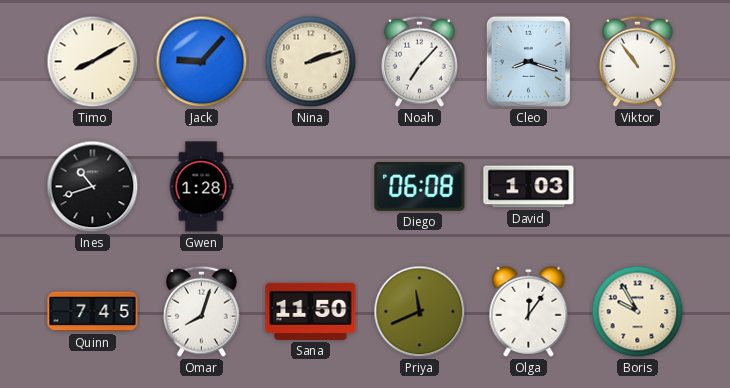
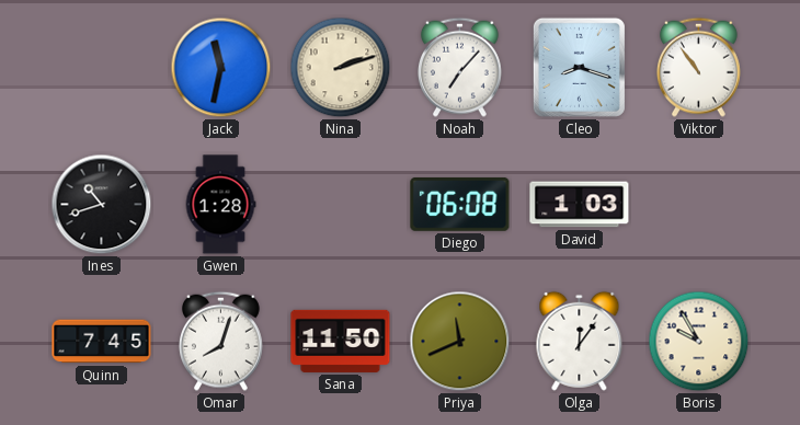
Timo: 8:10 -> none (93, 62)
Jack: 9:07 -> 11:32 (221, 68)
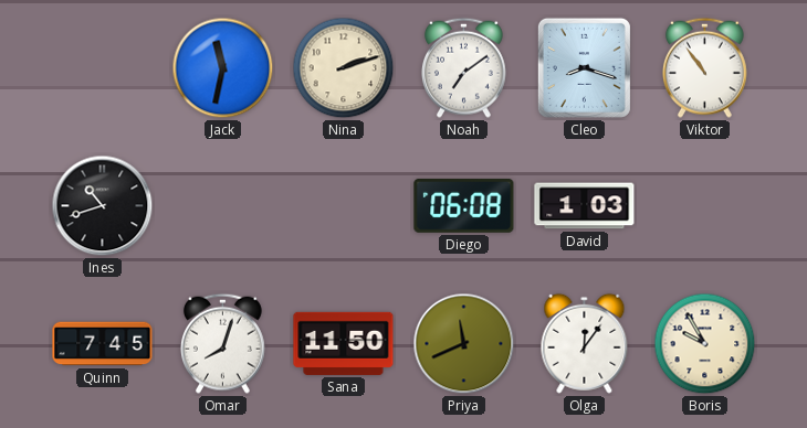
Noah: 7:07 -> 7:09 (463, 67)
Gwen: 1:28 -> none (220, 205)
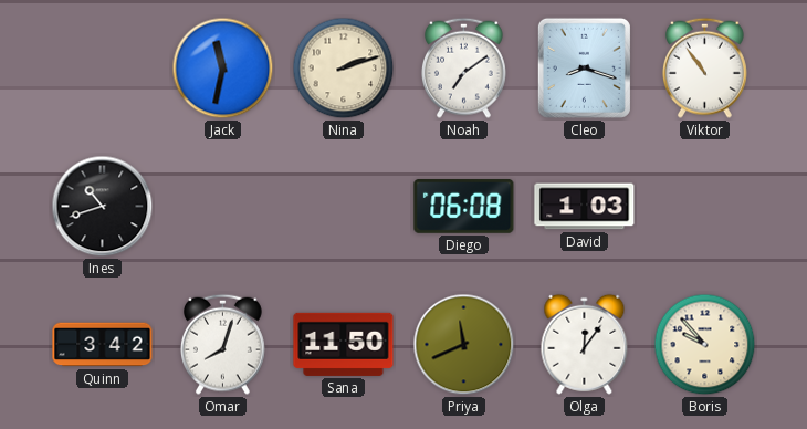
Quinn: 7:45 -> 3:42 (103, 345)
Boris: 9:55 -> 9:53 (705, 345)
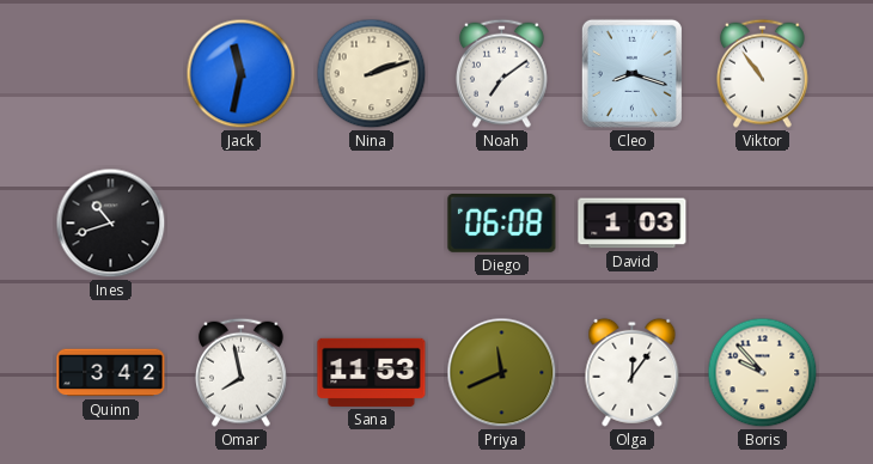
Omar: 8:03 -> 7:58 (240, 372)
Sana: 11:50 -> 11:53 (372, 372)
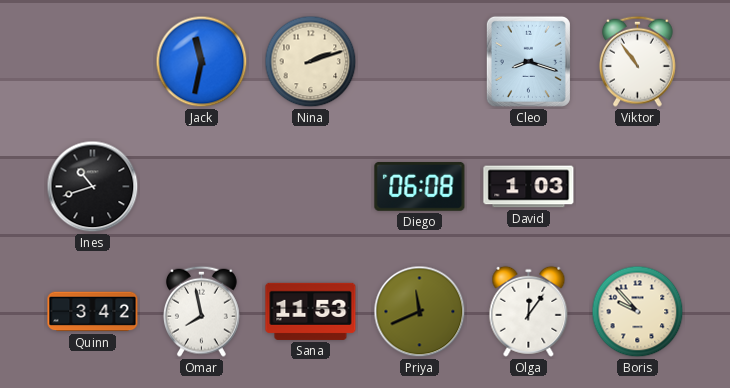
Noah: 7:09 -> none (501, 73)
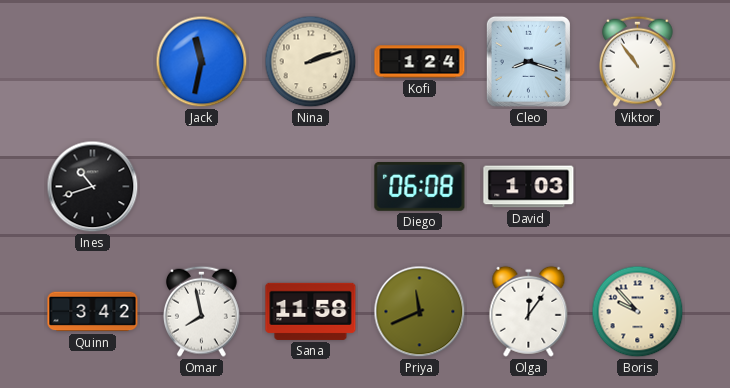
Kofi: none -> 1:24 (420, 62)
Sana: 11:53 -> 11:58 (311, 311)
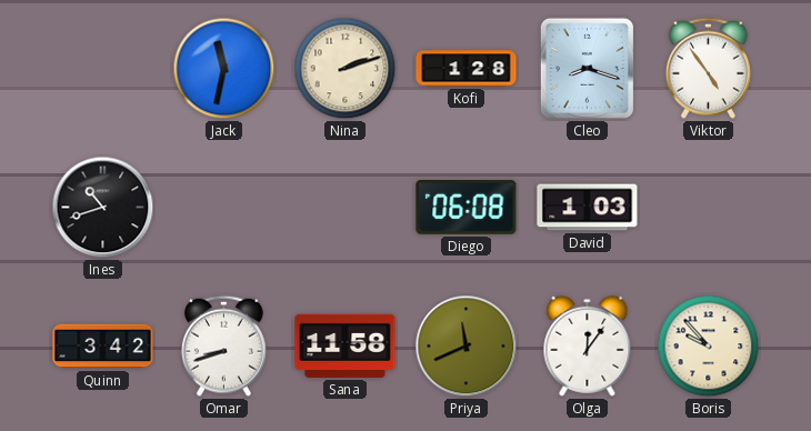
Kofi: 1:24 -> 1:28 (467, 69)
Viktor: 10:54 -> 4:54 (708, 68)
Omar: 7:58 -> 8:42 (223, 345)
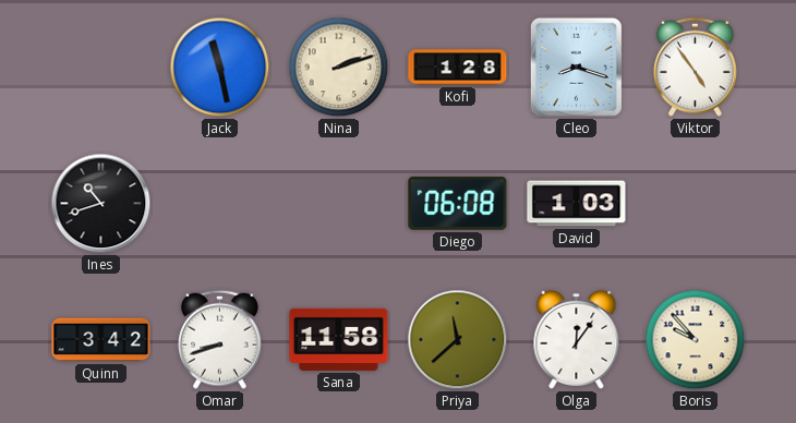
Jack: 11:32 -> 11:28 (220, 68)
Priya: 11:41 -> 11:38 (458, 340)
